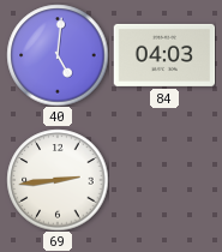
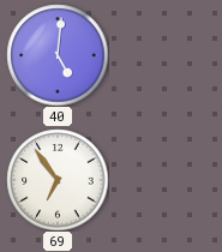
84: 04:03 -> none (164, 55)
69: 2:44 -> 6:54 (58, 180)
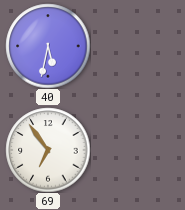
40: 5:01 -> 5:32 (48, 46)
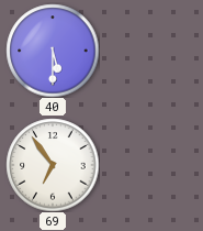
40: 5:32 -> 5:30 (53, 51)
